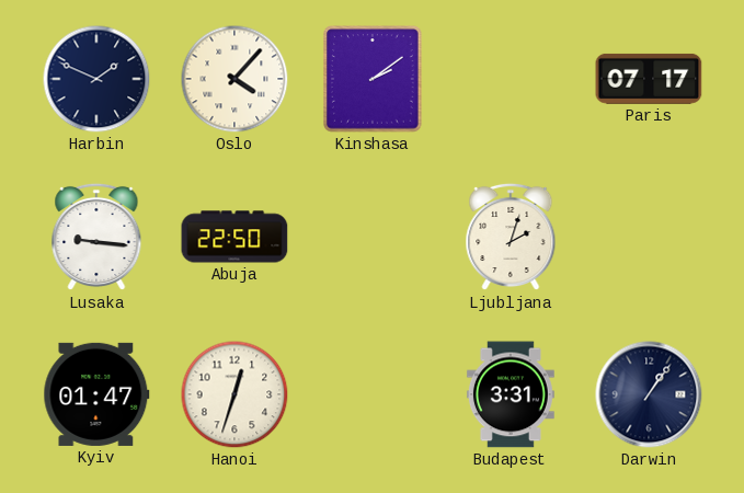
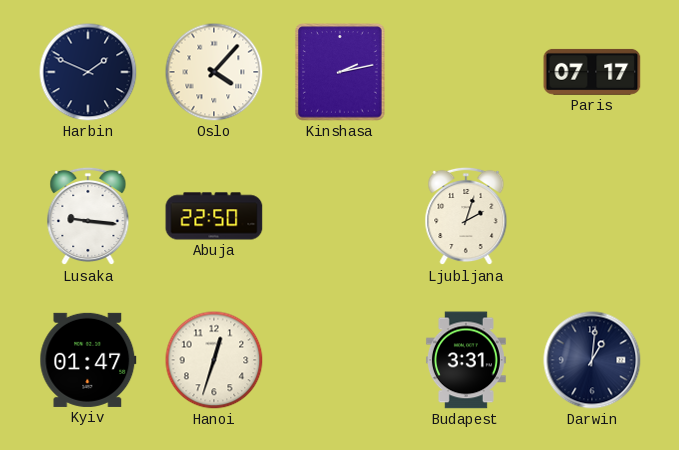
Kinshasa: 2:09 -> 2:13 (340, 72)
Darwin: 1:06 -> 1:01 (592, 360)
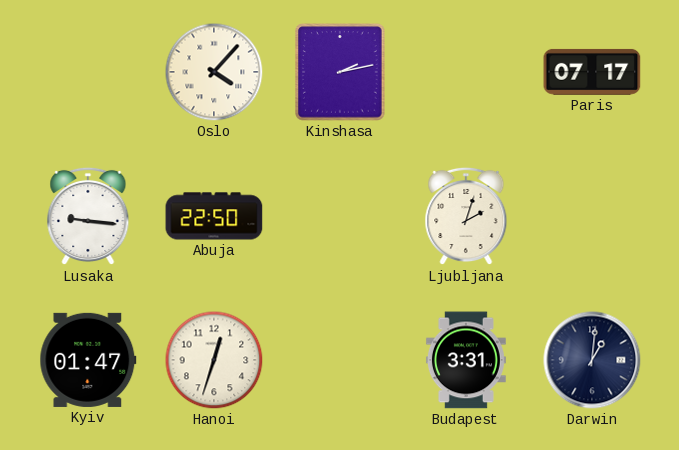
Harbin: 1:49 -> none (88, 72)
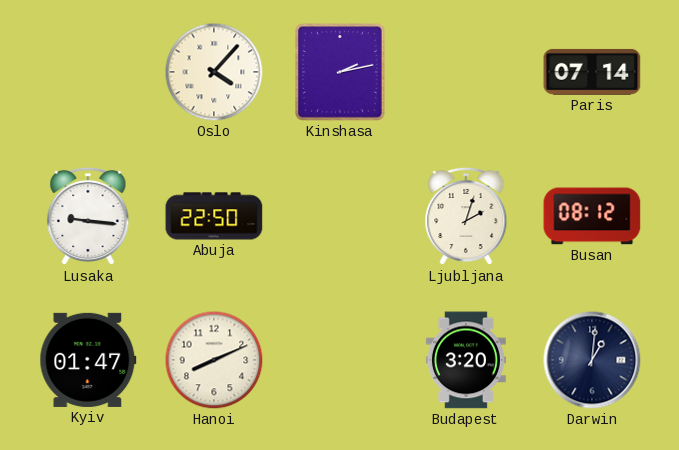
Paris: 07:17 -> 07:14 (592, 72)
Busan: none -> 08:12 (592, 216)
Hanoi: 12:33 -> 8:11 (214, 360)
Budapest: 3:31 -> 3:20 (466, 360)
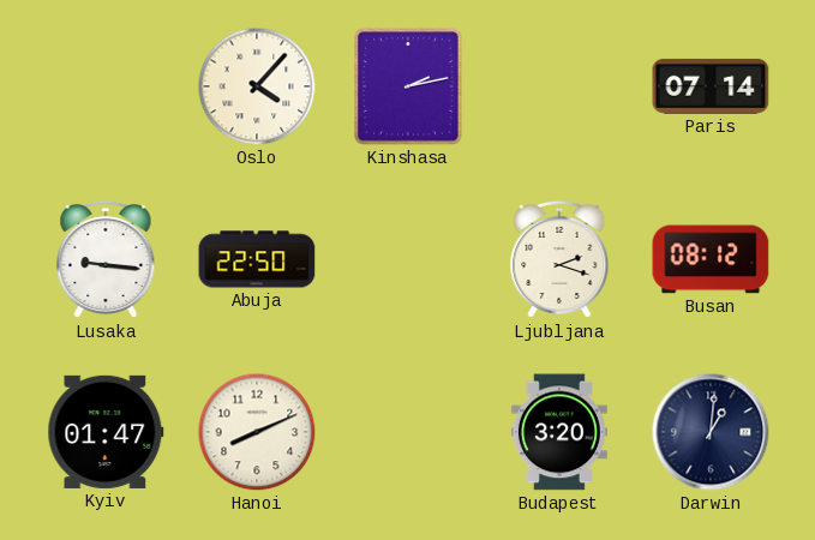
Ljubljana: 2:03 -> 2:18 (559, 259)
